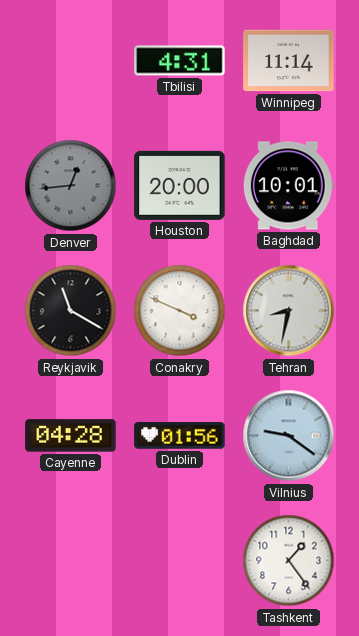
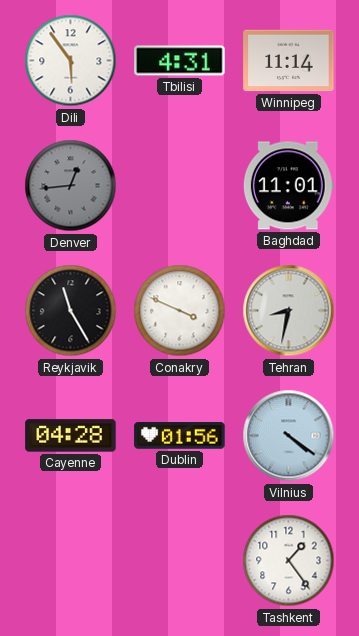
Dili: none -> 5:54 (71, 61)
Houston: 20:00 -> none (180, 185)
Baghdad: 10:01 -> 11:01 (288, 186)
Reykjavik: 11:20 -> 11:25 (71, 311)
Vilnius: 9:21 -> 4:21 (289, 436)
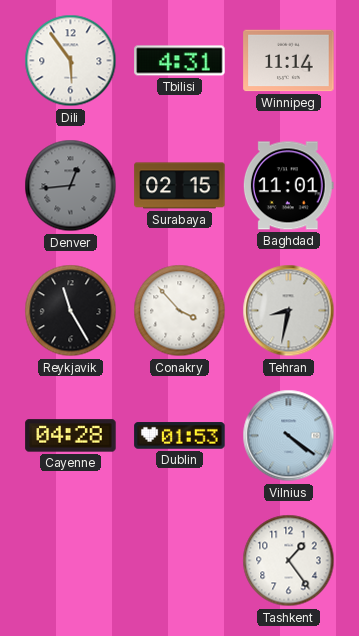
Surabaya: none -> 02:15 (180, 186)
Conakry: 3:49 -> 3:53 (180, 311)
Dublin: 01:56 -> 01:53 (180, 436)
